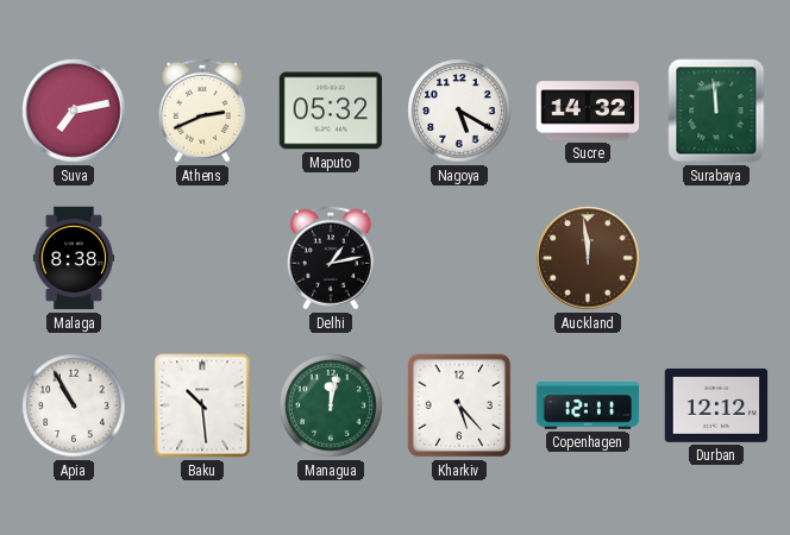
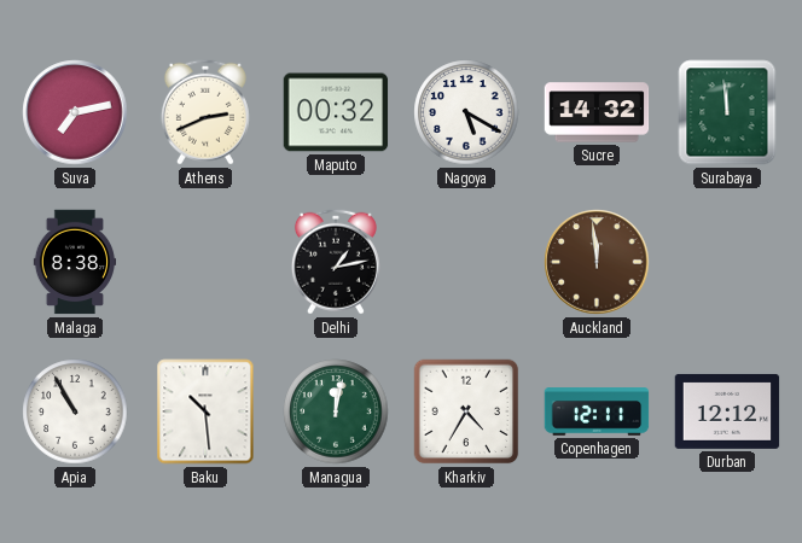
Maputo: 05:32 -> 00:32 (336, 112)
Kharkiv: 5:23 -> 4:35 (466, 411)
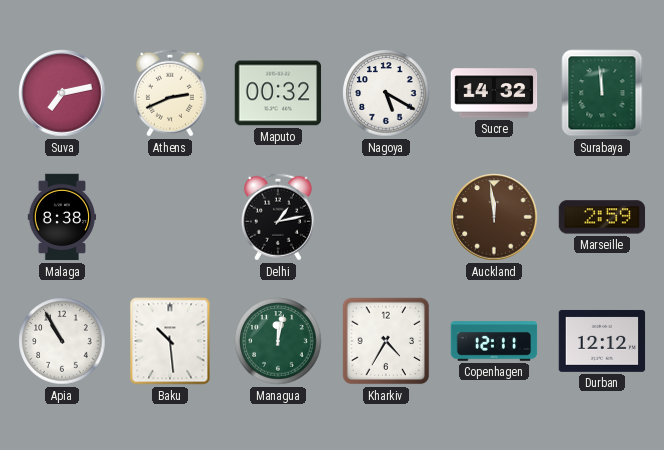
Marseille: none -> 2:59 (602, 217)
